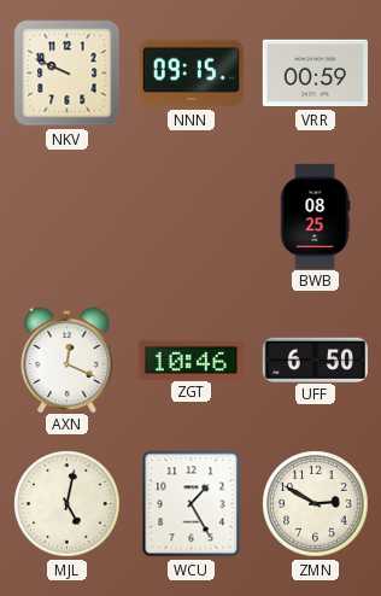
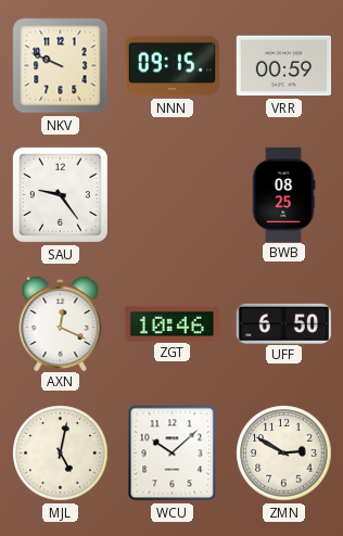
SAU: none -> 9:24 (60, 194)
WCU: 1:25 -> 10:08 (173, 454)
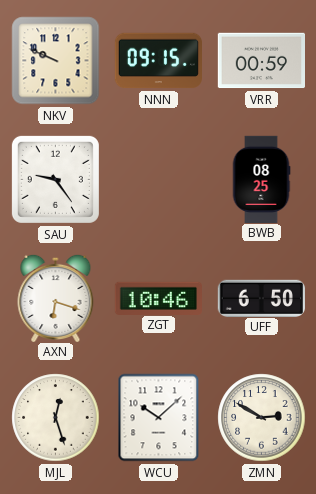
AXN: 12:19 -> 6:18 (56, 297)
MJL: 5:02 -> 12:27 (56, 418)
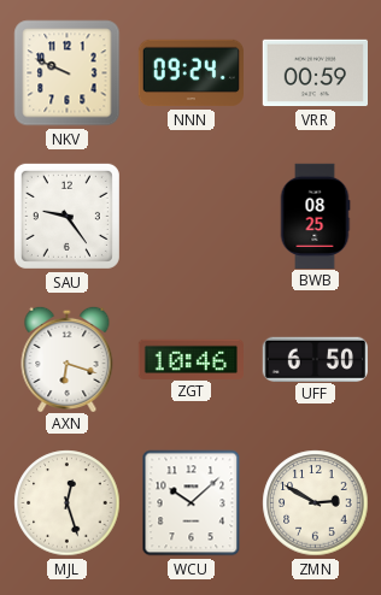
NNN: 09:15 -> 09:24 (190, 73)
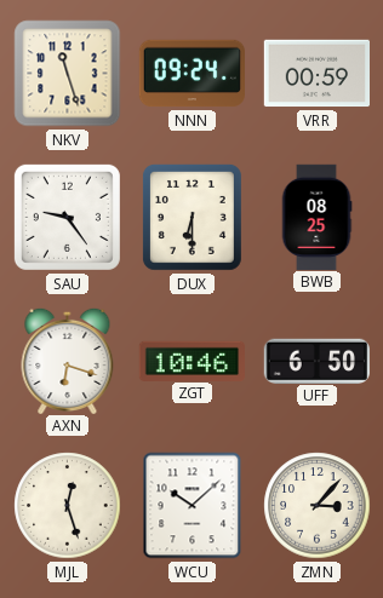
NKV: 9:49 -> 11:27 (68, 74)
DUX: none -> 6:30 (191, 217)
ZMN: 2:50 -> 3:07 (318, 506)
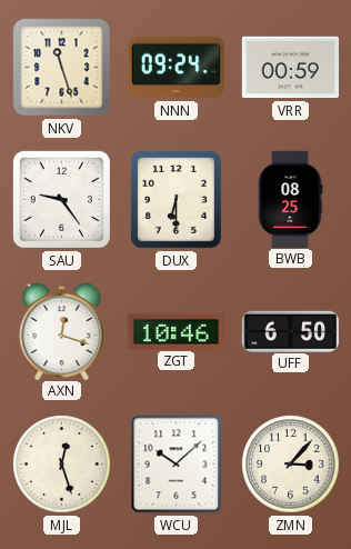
AXN: 6:18 -> 12:18 (62, 330)
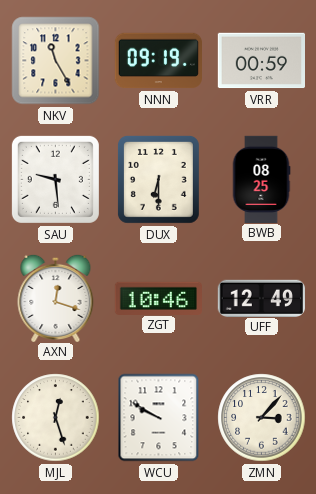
NKV: 11:27 -> 11:25 (56, 61)
NNN: 09:24 -> 09:19 (158, 61)
SAU: 9:24 -> 9:29 (55, 179)
UFF: 6:50 -> 12:49 (261, 298)
WCU: 10:08 -> 9:50 (159, 418)
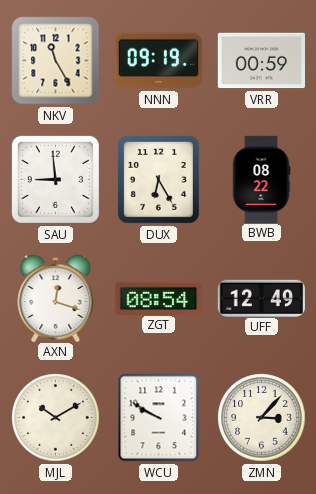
SAU: 9:29 -> 8:59 (55, 179)
DUX: 6:30 -> 6:25 (158, 179)
BWB: 08:25 -> 08:22 (261, 179)
ZGT: 10:46 -> 08:54 (158, 298)
MJL: 12:27 -> 10:10 (56, 418)
